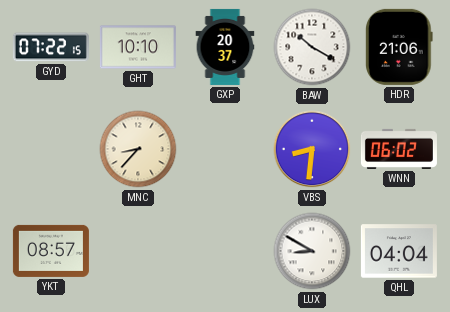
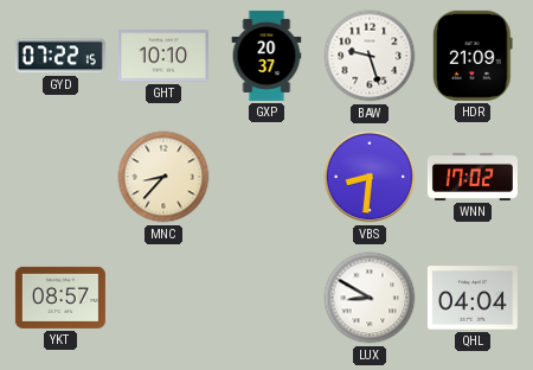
BAW: 10:20 -> 9:27 (370, 56)
HDR: 21:06 -> 21:09 (473, 56)
WNN: 06:02 -> 17:02 (473, 177)
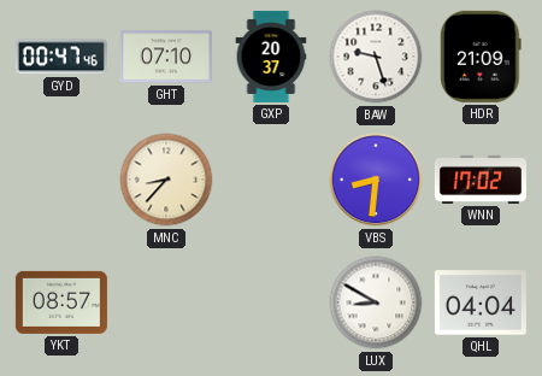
GYD: 07:22 -> 00:47 (61, 57)
GHT: 10:10 -> 07:10 (166, 57)
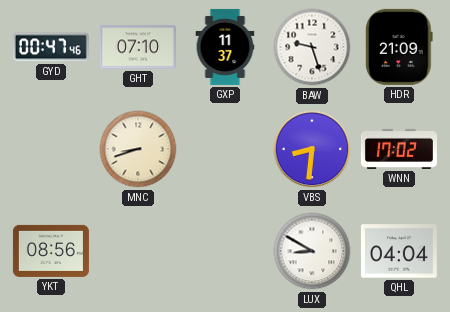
GXP: 20:37 -> 11:37 (225, 47)
MNC: 8:37 -> 8:42 (138, 149)
YKT: 08:57 -> 08:56 (51, 251)
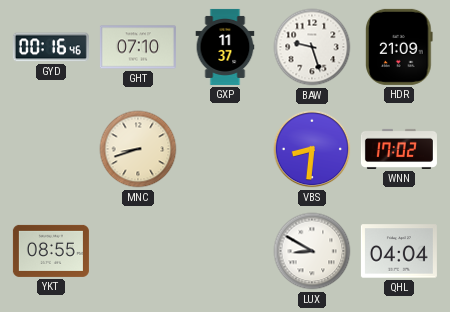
GYD: 00:47 -> 00:16 (51, 47)
YKT: 08:56 -> 08:55 (51, 251)
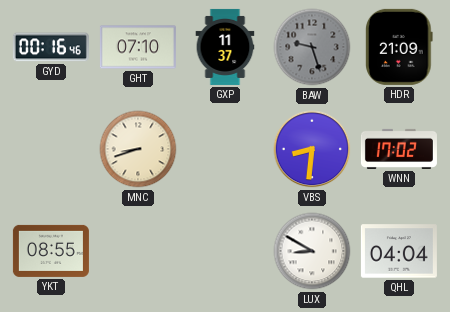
BAW dial: white -> grey (312, 47)
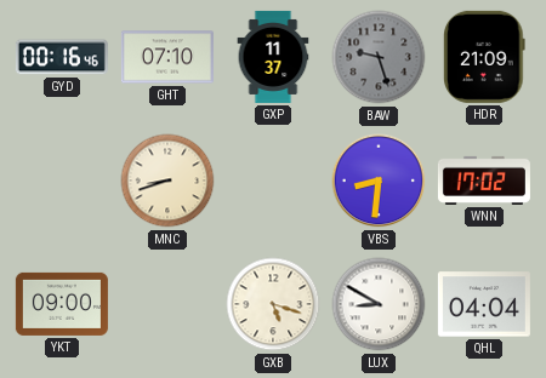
YKT: 08:55 -> 09:00 (62, 304)
GXB: none -> 5:18 (273, 304)
